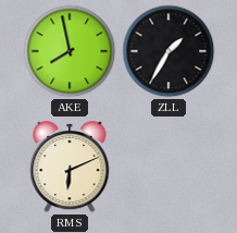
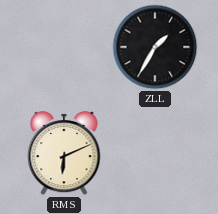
AKE: 7:58 -> none (70, 51)
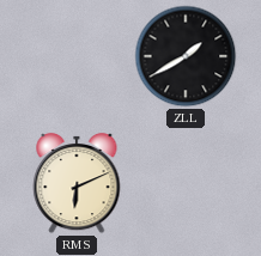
ZLL: 1:35 -> 1:40 (186, 56)
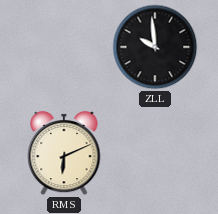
ZLL: 1:40 -> 9:59 (155, 47)
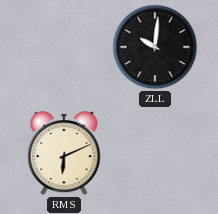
ZLL: 9:59 -> 10:01 (155, 47)
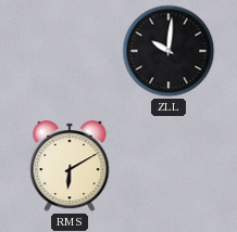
RMS: 6:11 -> 6:10 (70, 166)
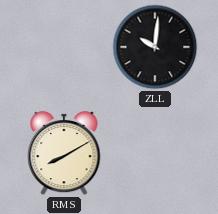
RMS: 6:10 -> 8:10 (64, 153)
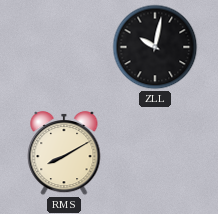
ZLL: 10:01 -> 10:02 (155, 47)
